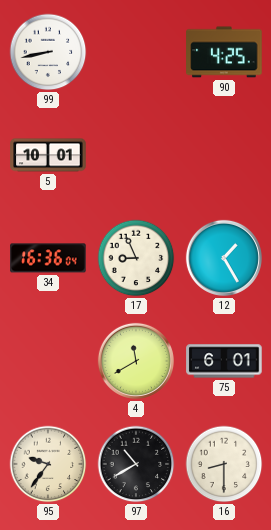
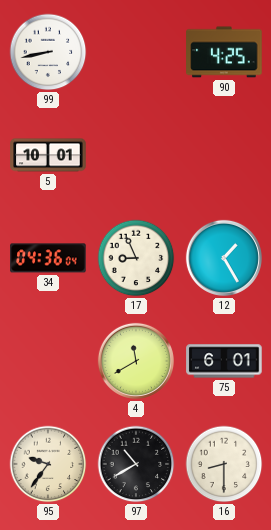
34: 16:36 -> 04:36 (48, 258)
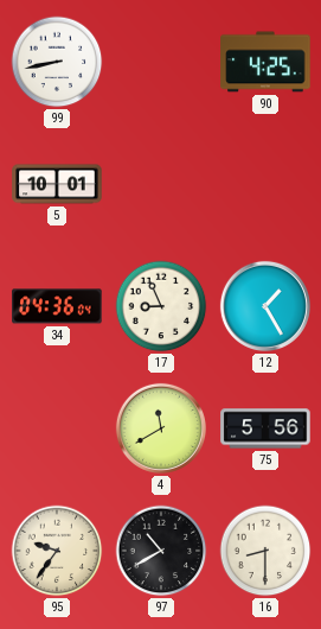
75: 6:01 -> 5:56 (265, 428)
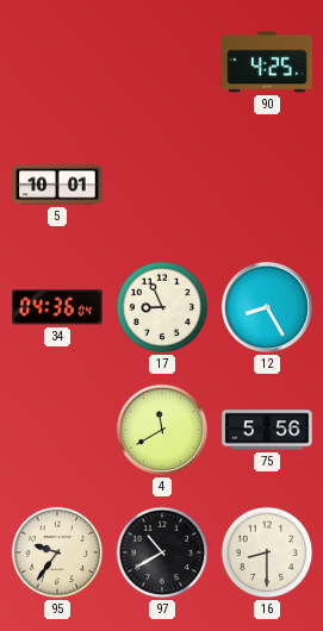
99: 8:43 -> none (57, 62)
12: 1:25 -> 8:25 (267, 307)
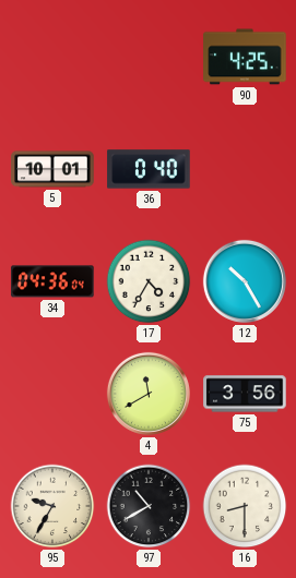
36: none -> 0:40 (149, 169)
17: 8:56 -> 4:35 (149, 281)
12: 8:25 -> 10:25 (245, 281)
75: 5:56 -> 3:56 (245, 394)
95: 9:36 -> 9:35 (52, 506)
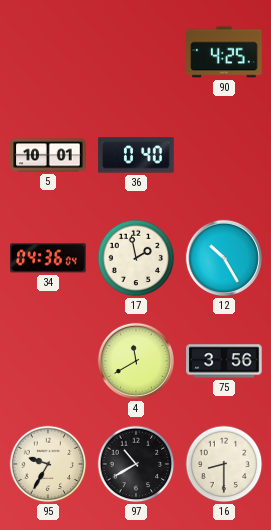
17: 4:35 -> 1:58 (136, 258)
